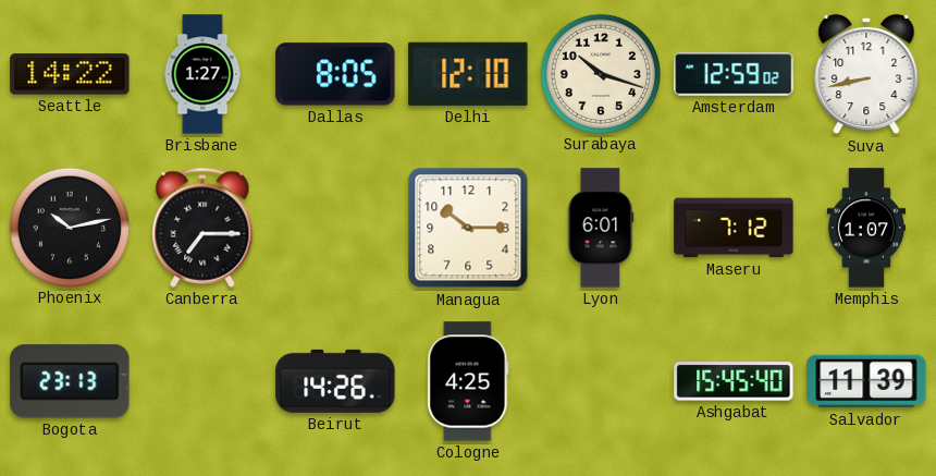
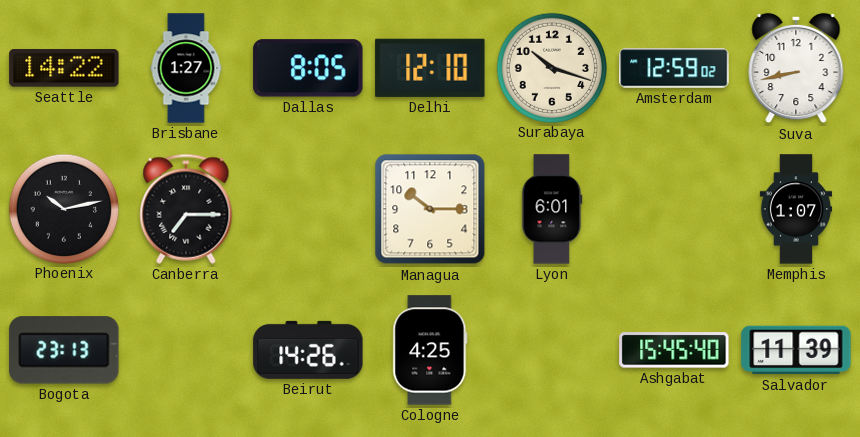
Maseru: 7:12 -> none (734, 228)
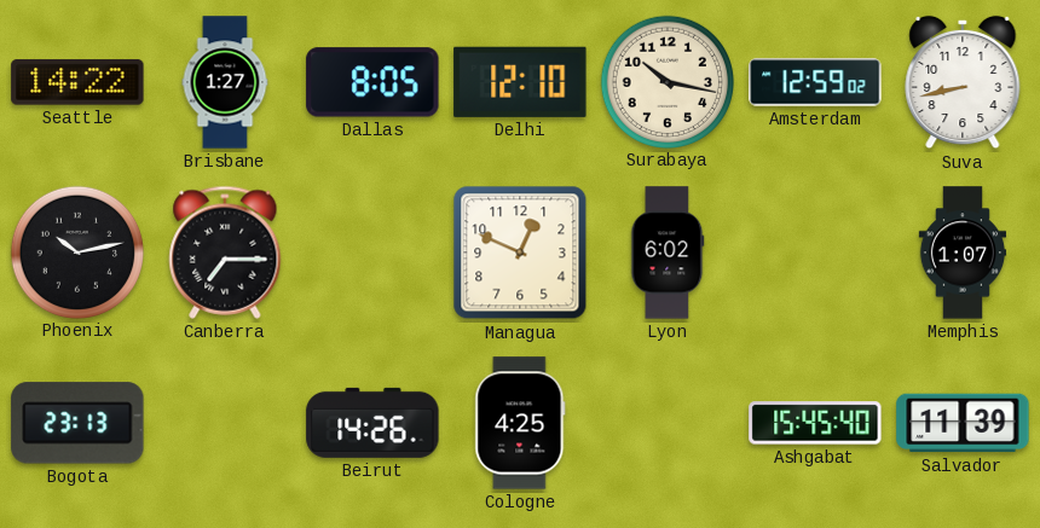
Surabaya: 10:18 -> 10:17 (666, 81)
Managua: 10:15 -> 12:49 (520, 253)
Lyon: 6:01 -> 6:02 (668, 253)
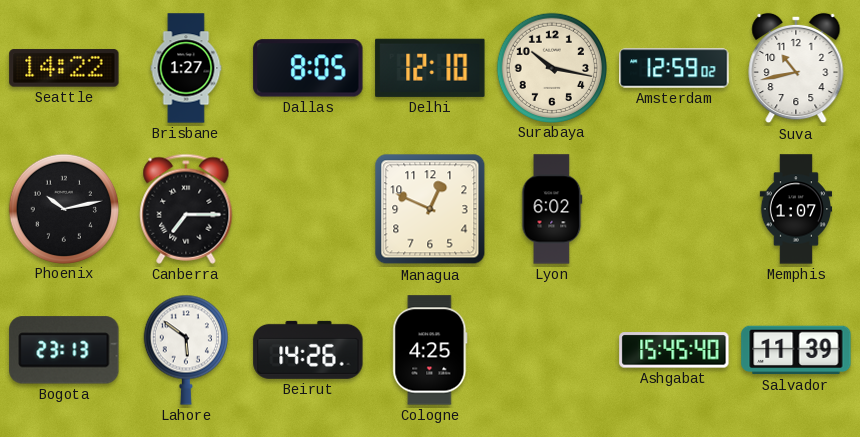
Suva: 8:43 -> 10:43 (796, 68)
Lahore: none -> 5:51 (186, 350)
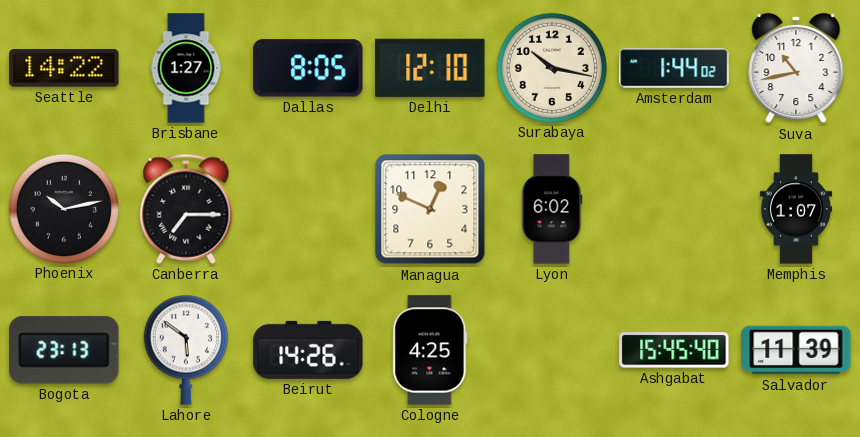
Amsterdam: 12:59 -> 1:44 (674, 68)
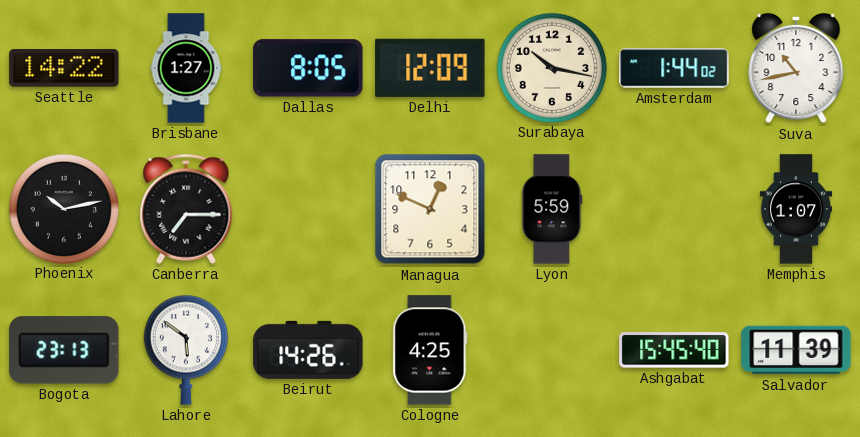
Delhi: 12:10 -> 12:09 (430, 68)
Lyon: 6:02 -> 5:59 (552, 209)
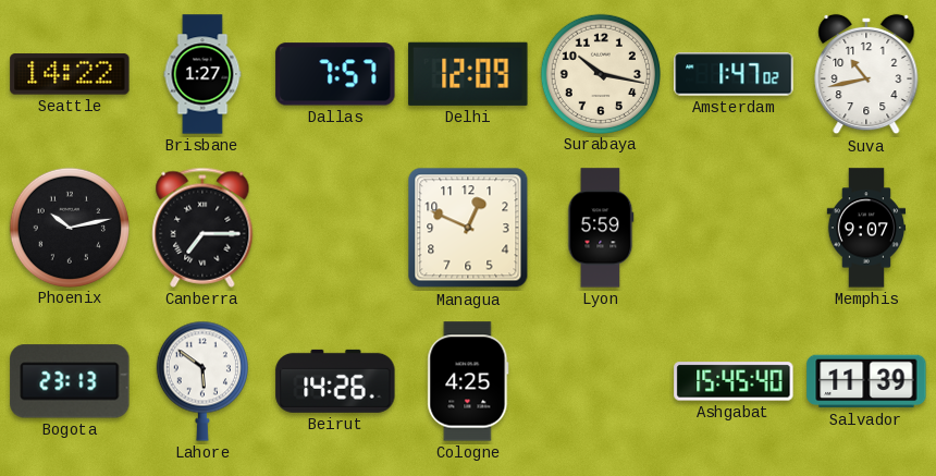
Dallas: 8:05 -> 7:57 (335, 74)
Amsterdam: 1:44 -> 1:47 (734, 74)
Memphis: 1:07 -> 9:07 (866, 228)
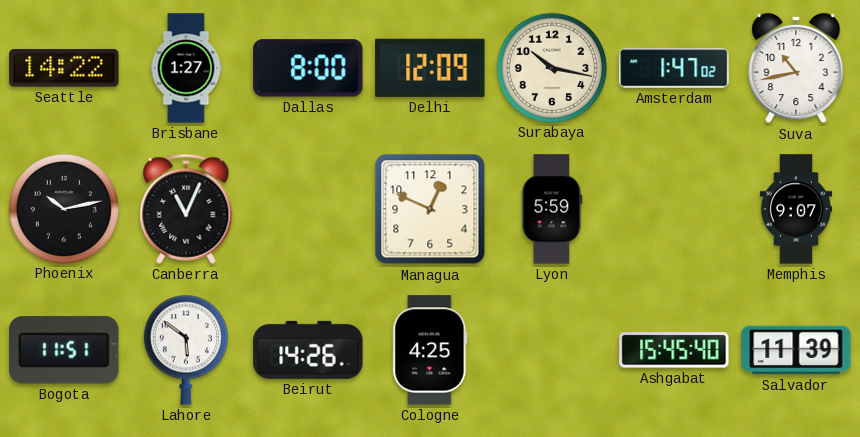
Dallas: 7:57 -> 8:00 (308, 68)
Canberra: 7:15 -> 11:04 (186, 209)
Bogota: 23:13 -> 11:51 (64, 350)
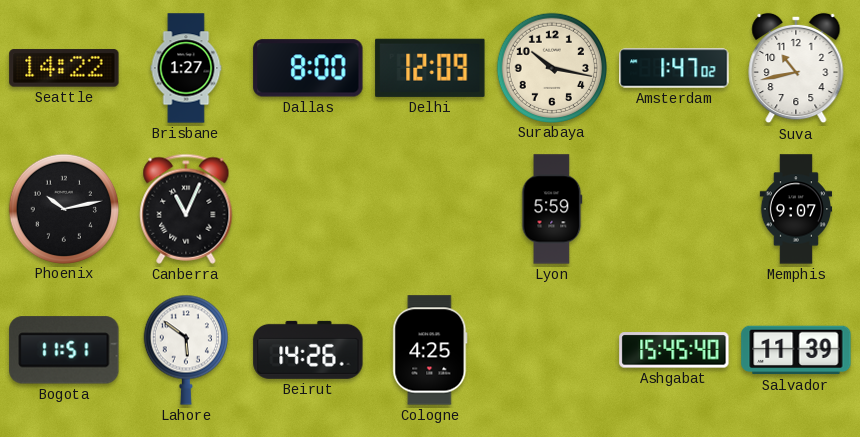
Managua: 12:49 -> none (430, 209)
